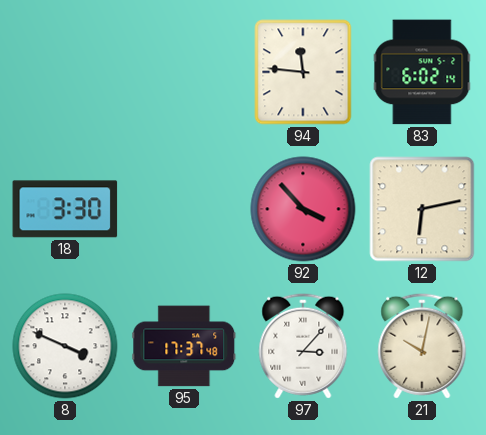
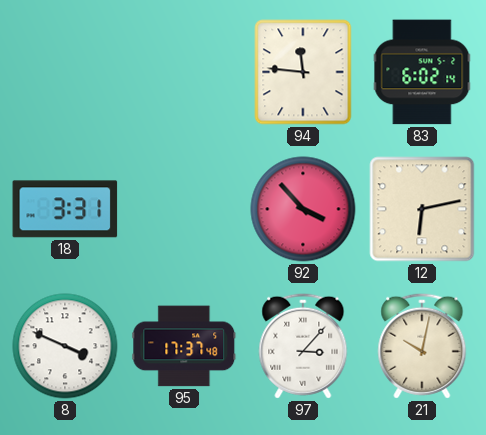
18: 3:30 -> 3:31 (65, 209)
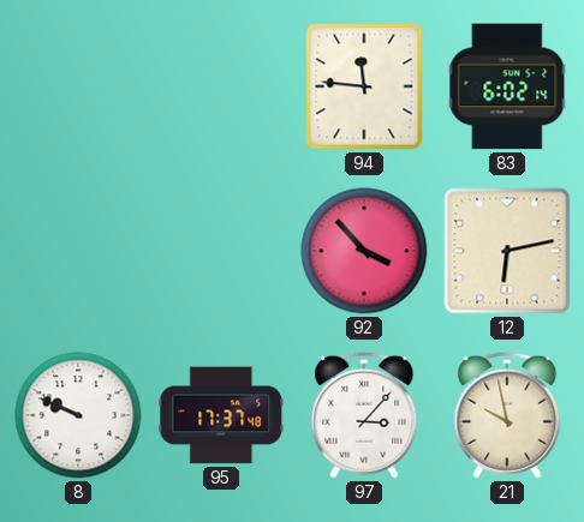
18: 3:31 -> none (65, 209)
8: 3:49 -> 9:49 (78, 415)
21: 10:02 -> 9:58 (507, 415)
